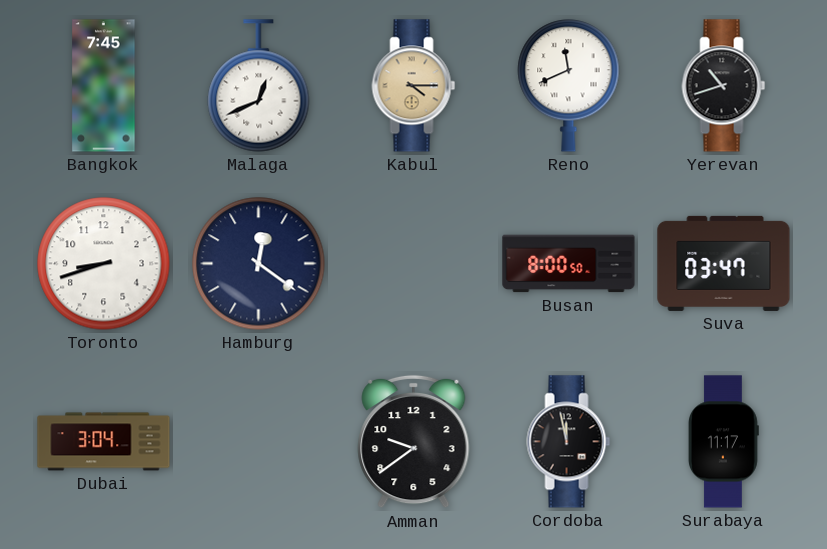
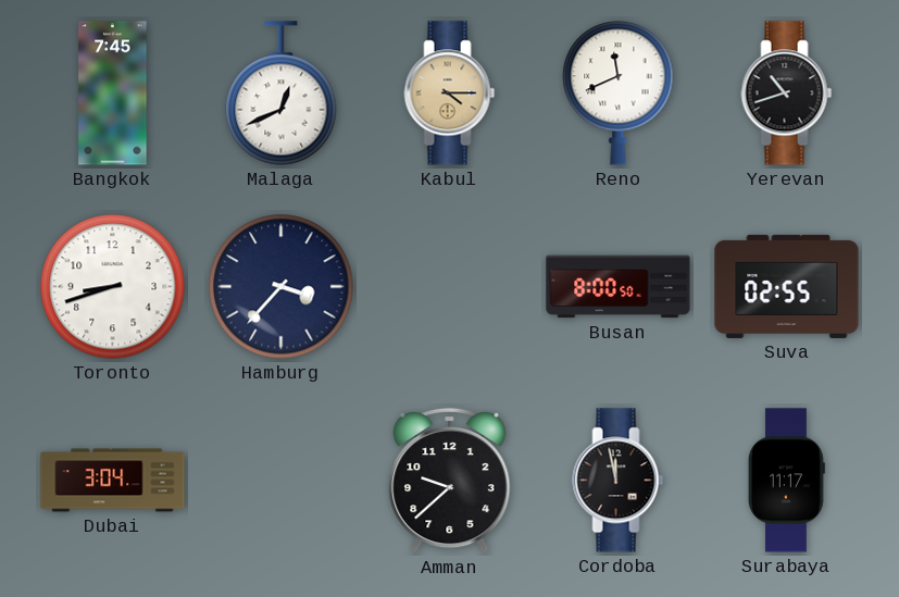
Hamburg: 12:21 -> 3:37 (282, 287)
Suva: 03:47 -> 02:55 (787, 286)
Amman: 9:39 -> 9:38 (450, 481)
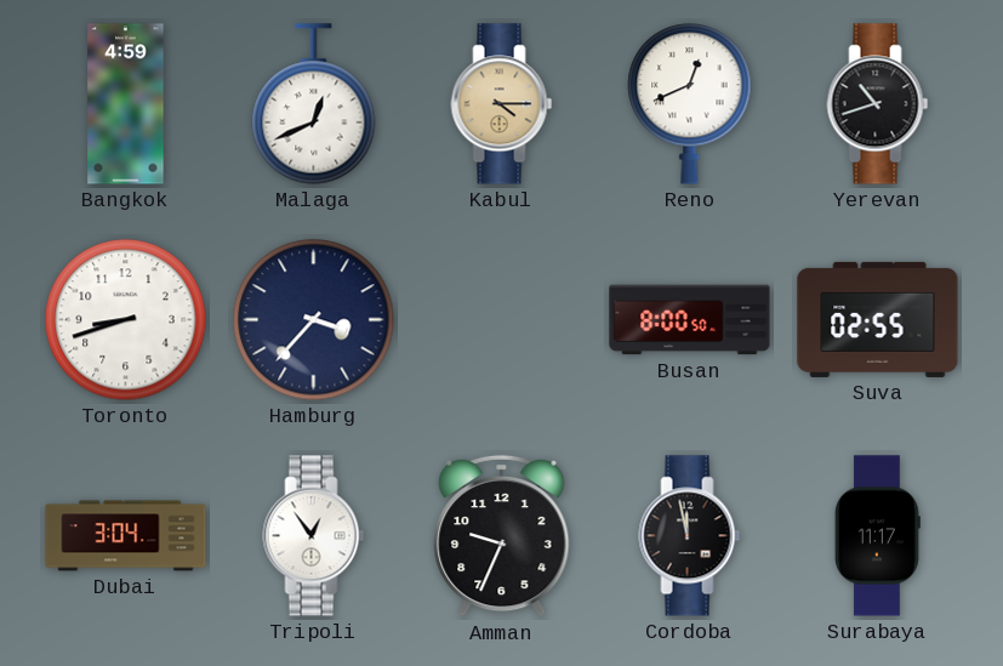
Bangkok: 7:45 -> 4:59 (126, 104)
Reno: 11:41 -> 12:41 (690, 104)
Tripoli: none -> 12:54 (314, 536)
Amman: 9:38 -> 9:34 (502, 536)
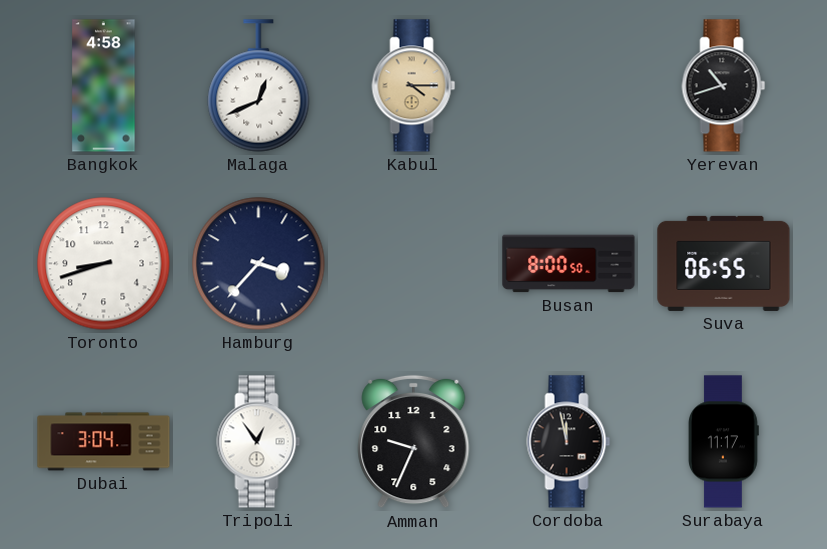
Bangkok: 4:59 -> 4:58 (104, 86)
Reno: 12:41 -> none (690, 104)
Suva: 02:55 -> 06:55 (724, 263)
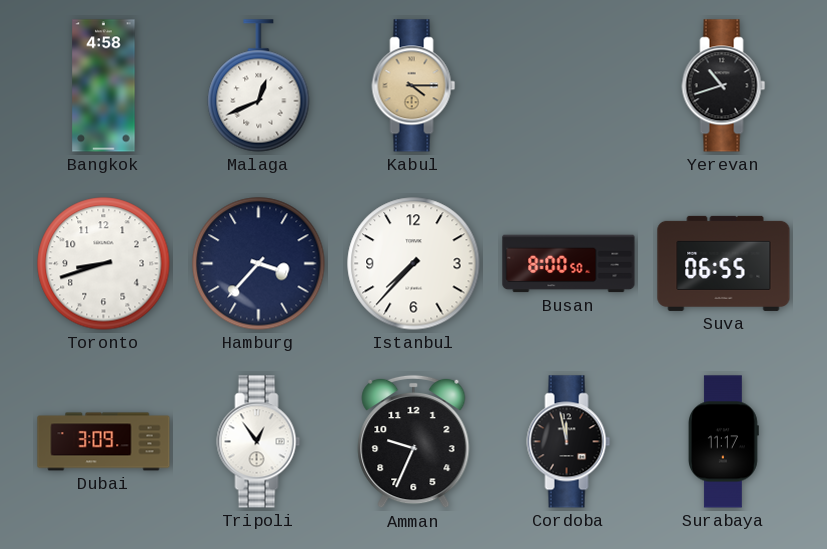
Istanbul: none -> 7:37 (414, 264)
Dubai: 3:04 -> 3:09 (104, 442)
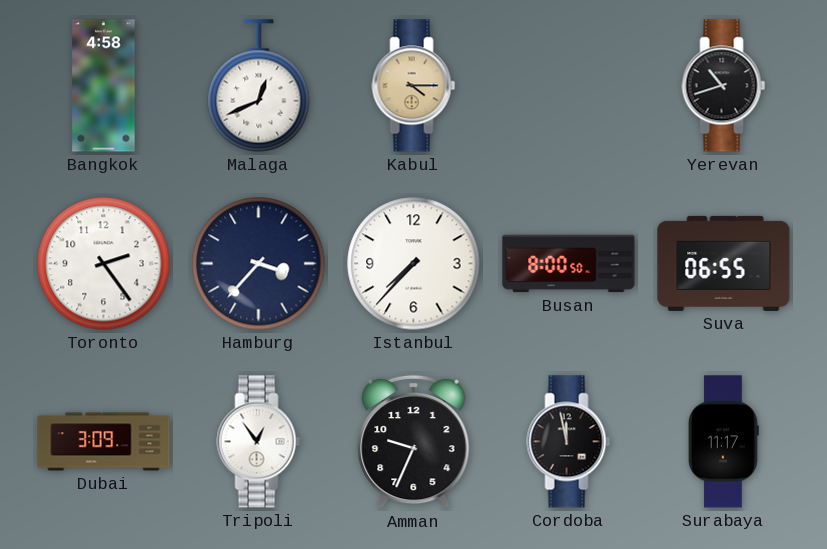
Toronto: 8:42 -> 2:24 (104, 264)
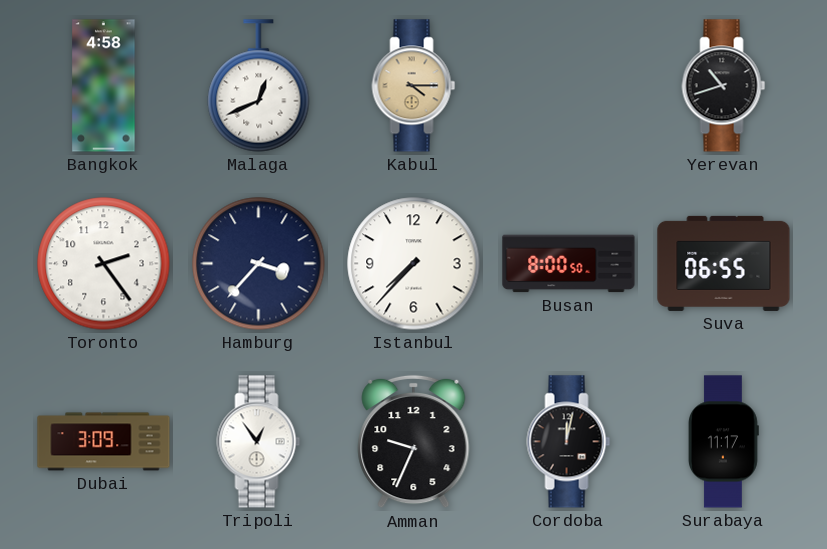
Cordoba: 11:58 -> 12:02 (569, 442)
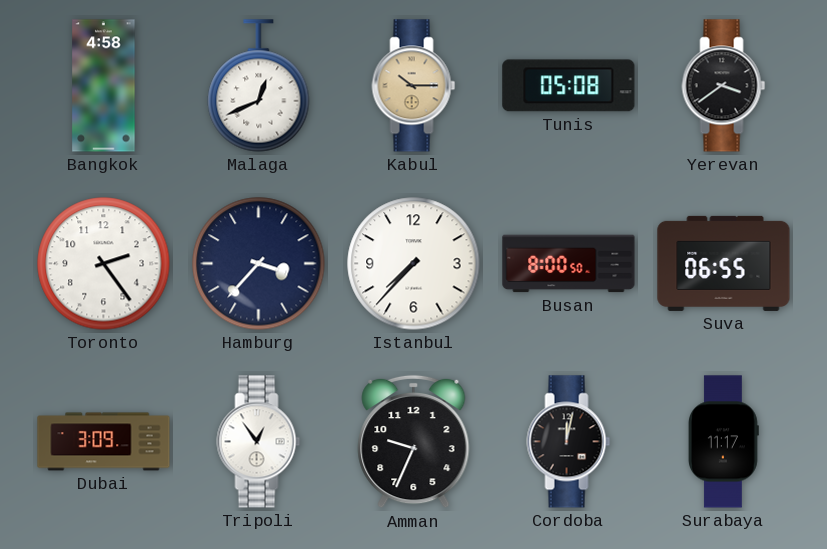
Kabul: 4:15 -> 10:15 (414, 86)
Tunis: none -> 05:08 (569, 86)
Yerevan: 10:42 -> 3:39 (724, 86)
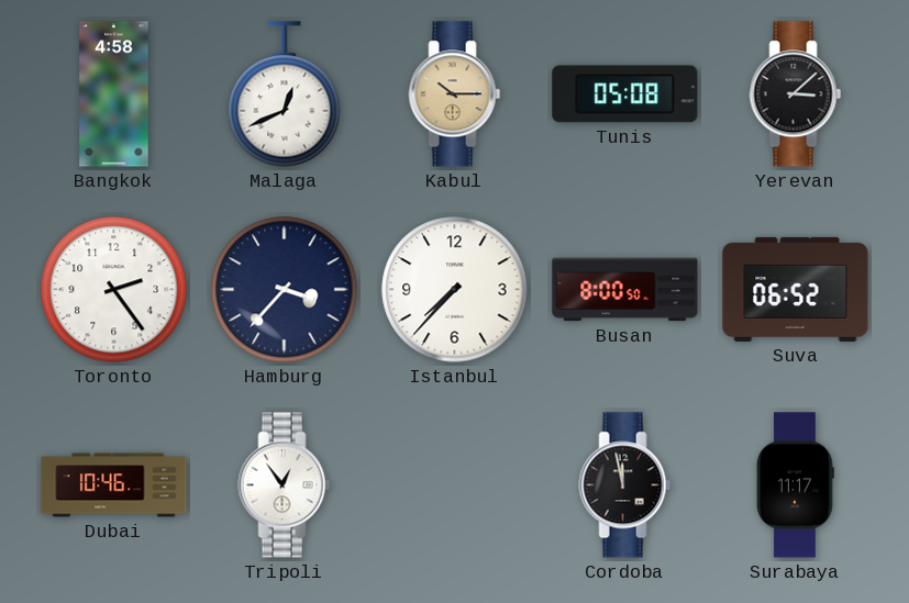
Yerevan: 3:39 -> 3:08 (796, 94)
Suva: 06:55 -> 06:52 (796, 289)
Dubai: 3:09 -> 10:46 (114, 485)
Amman: 9:34 -> none (414, 442)
Cordoba: 12:02 -> 11:58 (625, 485)
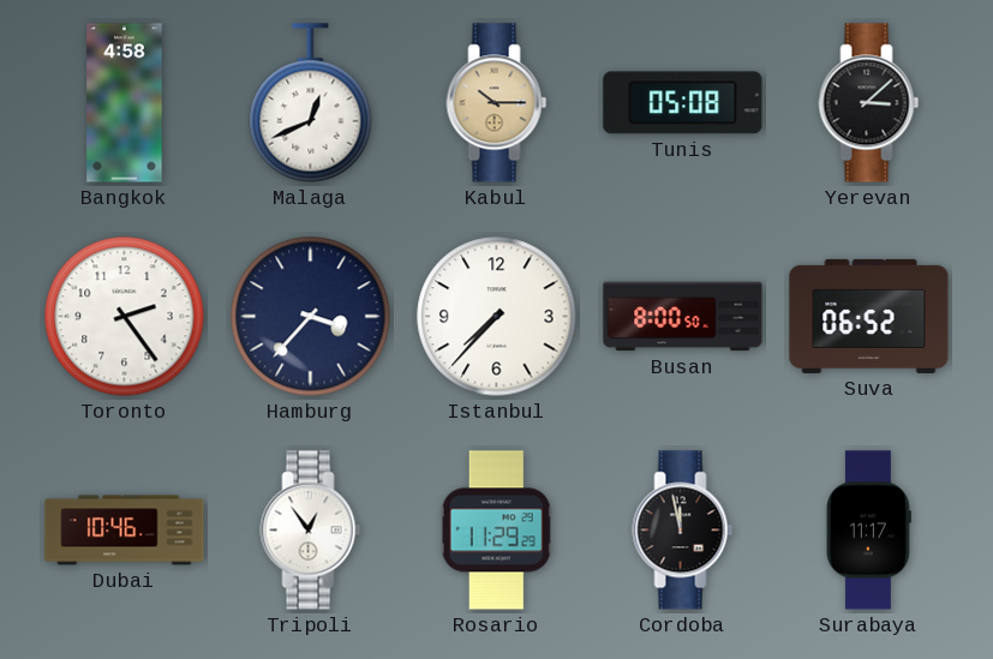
Rosario: none -> 11:29 (496, 531)
